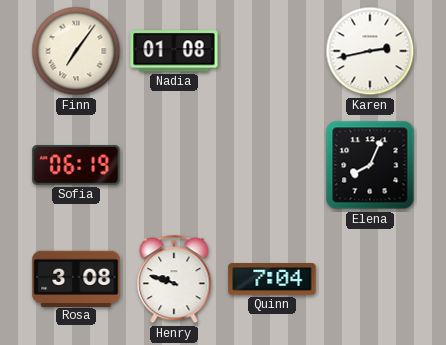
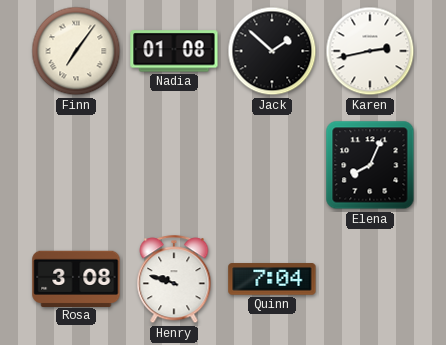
Jack: none -> 1:52 (272, 51)
Sofia: 06:19 -> none (76, 165)
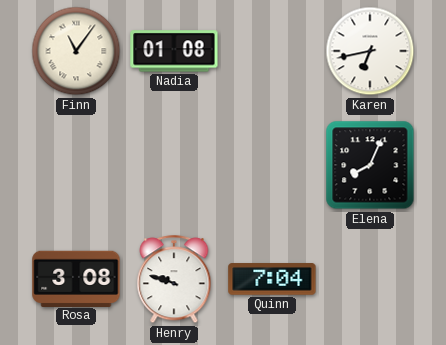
Finn: 7:06 -> 11:06 (76, 51)
Jack: 1:52 -> none (272, 51)
Karen: 2:43 -> 6:43 (370, 51)
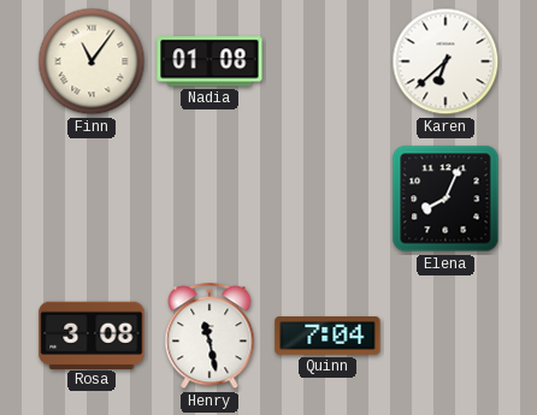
Karen: 6:43 -> 6:38 (445, 61)
Henry: 9:48 -> 11:28 (210, 337)
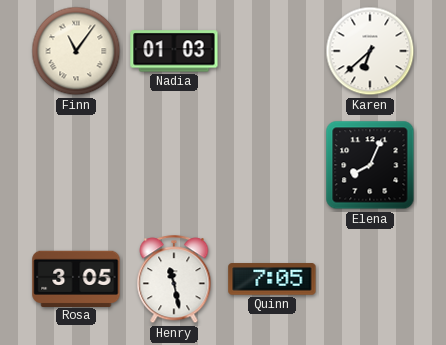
Nadia: 01:08 -> 01:03 (174, 51)
Rosa: 3:08 -> 3:05 (76, 278)
Quinn: 7:04 -> 7:05 (272, 279)
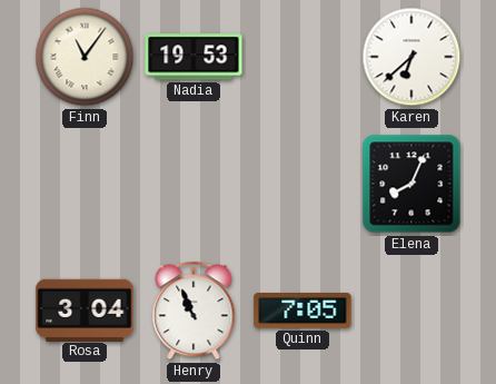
Nadia: 01:03 -> 19:53 (194, 57)
Rosa: 3:05 -> 3:04 (85, 309)
Henry: 11:28 -> 10:56 (194, 312)
